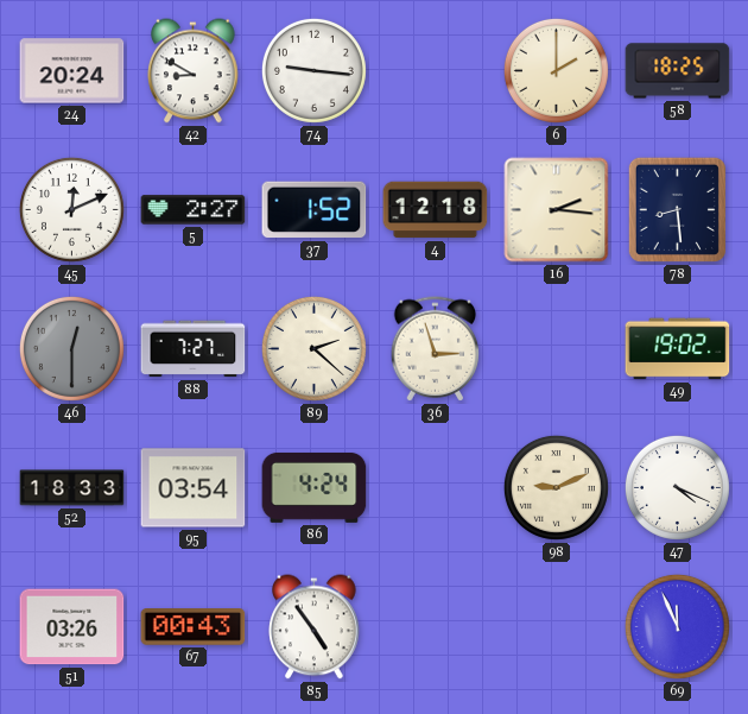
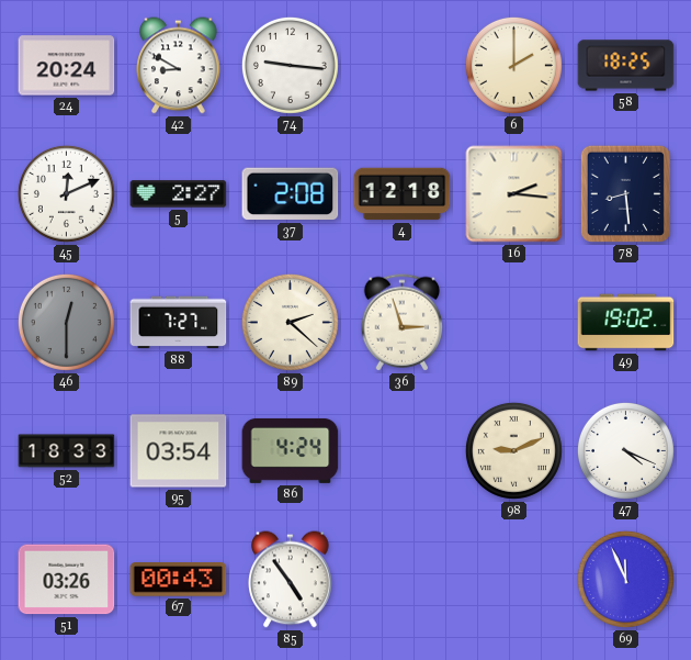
37: 1:52 -> 2:08 (291, 194)
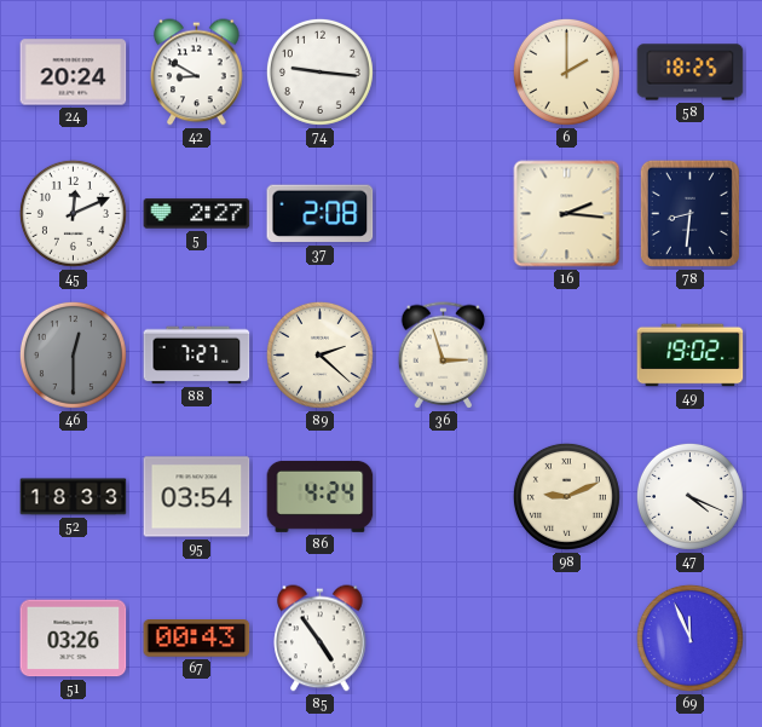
4: 12:18 -> none (403, 194)
78: 8:29 -> 8:31 (689, 213)
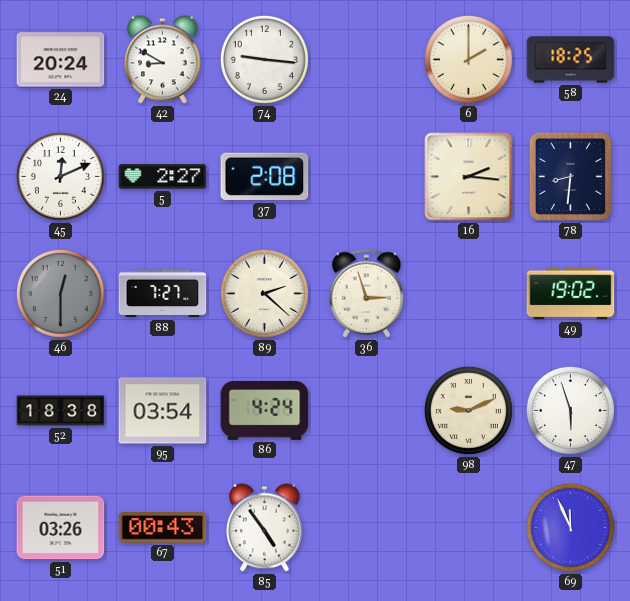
52: 18:33 -> 18:38 (61, 411)
47: 4:19 -> 5:57 (570, 410)
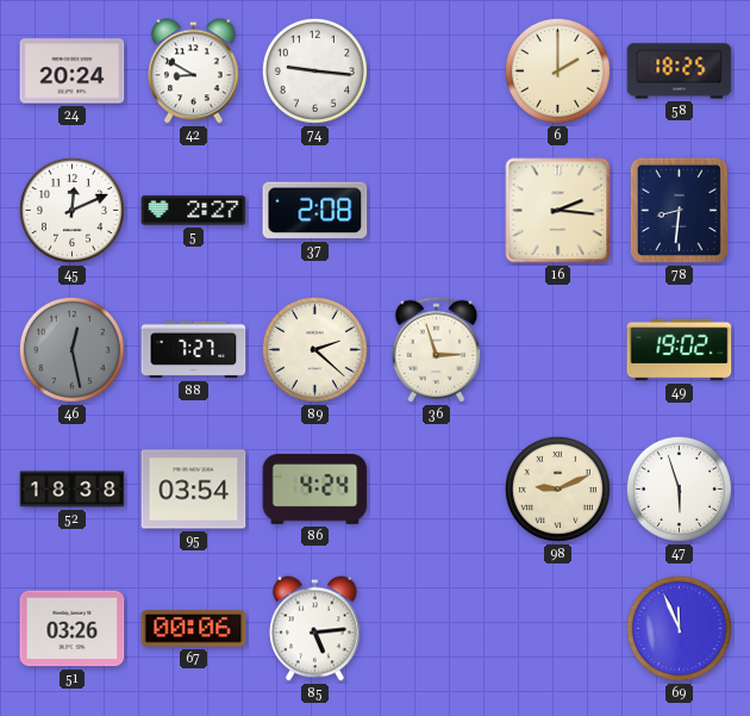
46: 12:30 -> 12:28 (71, 349)
67: 00:43 -> 00:06 (194, 629)
85: 4:54 -> 5:14 (315, 629)
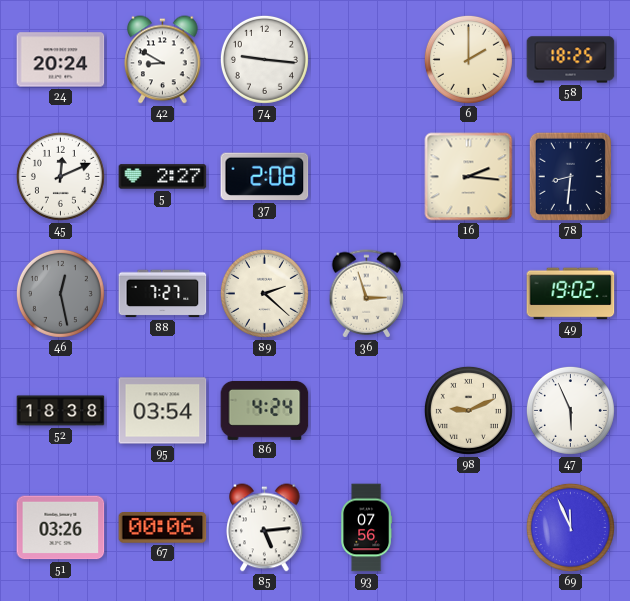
47: 5:57 -> 5:56 (570, 410)
93: none -> 07:56 (367, 528)
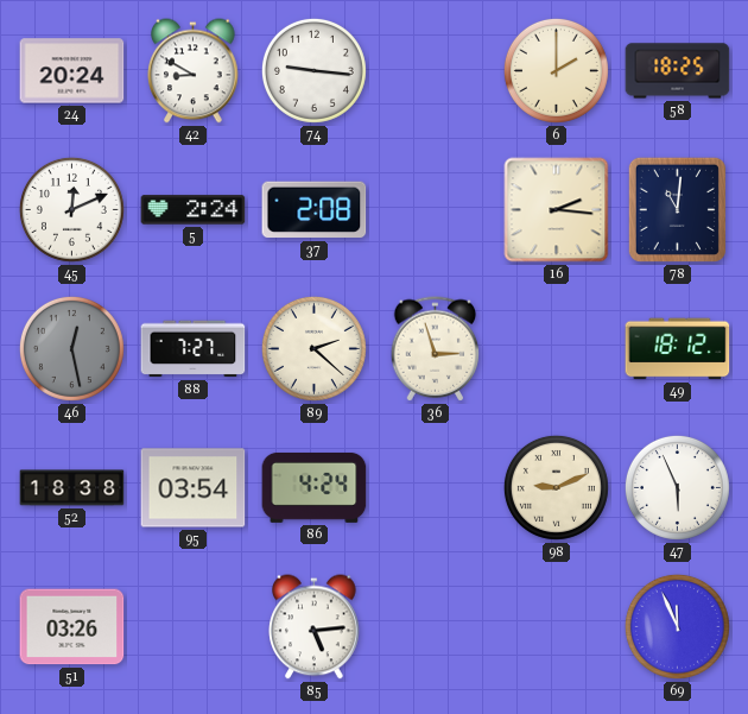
5: 2:27 -> 2:24 (194, 210)
78: 8:31 -> 11:01 (677, 209)
49: 19:02 -> 18:12 (678, 349)
67: 00:06 -> none (163, 528)
93: 07:56 -> none (367, 528)
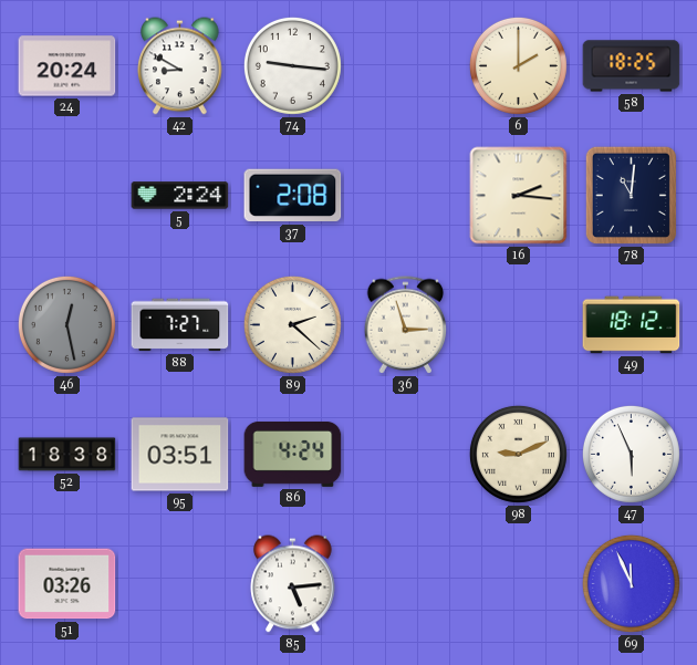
45: 12:11 -> none (71, 209)
95: 03:54 -> 03:51 (180, 455)
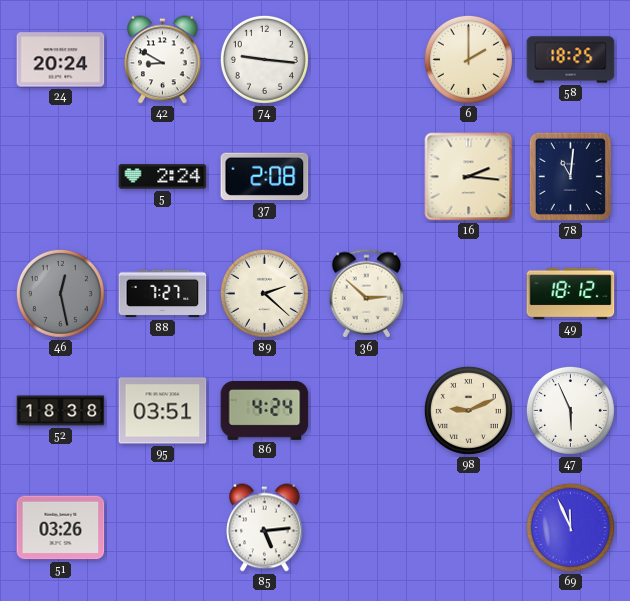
36: 2:57 -> 2:52 (367, 294)
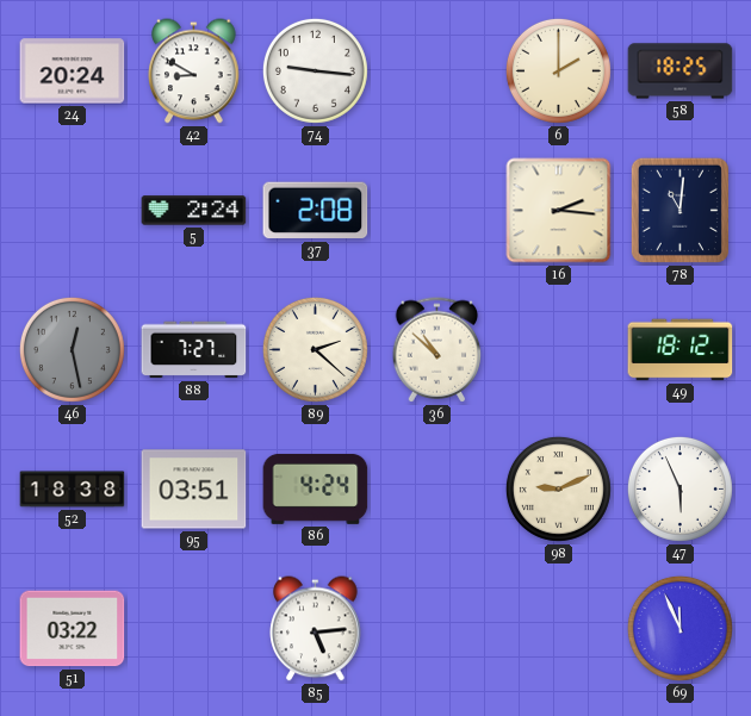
36: 2:52 -> 10:52 (437, 350)
51: 03:26 -> 03:22 (73, 629)
